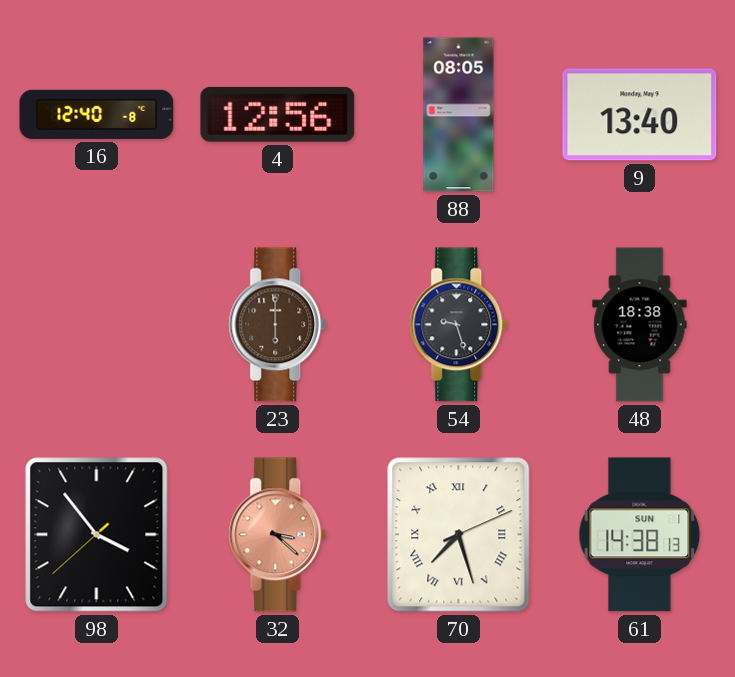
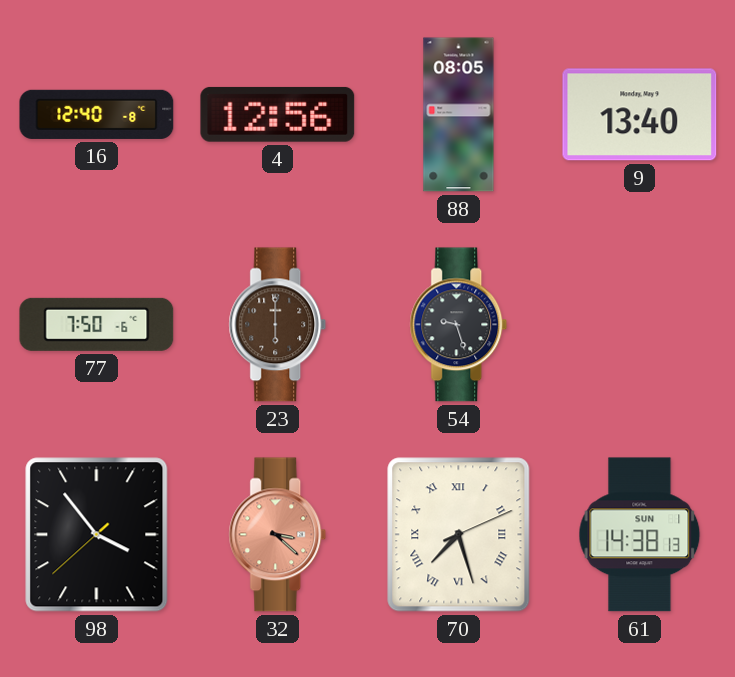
77: none -> 7:50 (97, 324)
48: 18:38 -> none (640, 325)
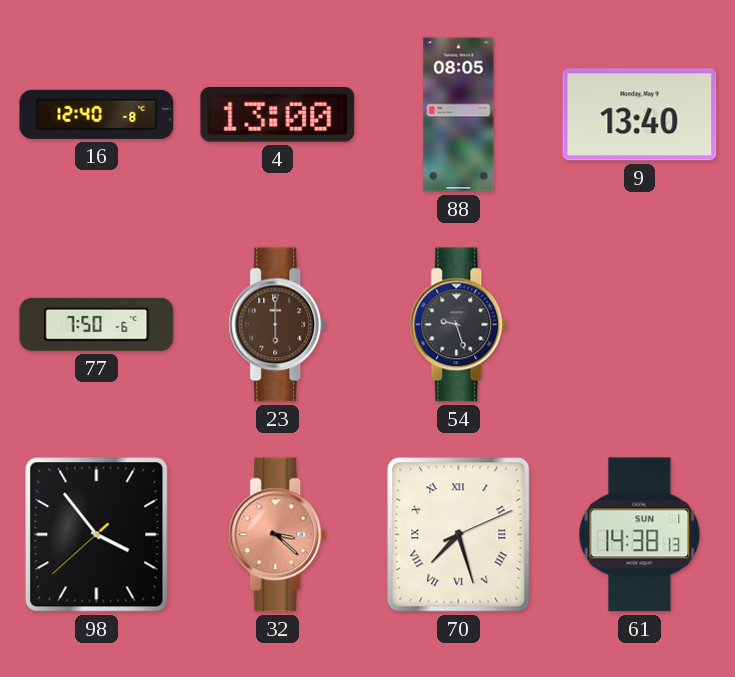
4: 12:56 -> 13:00 (278, 114)
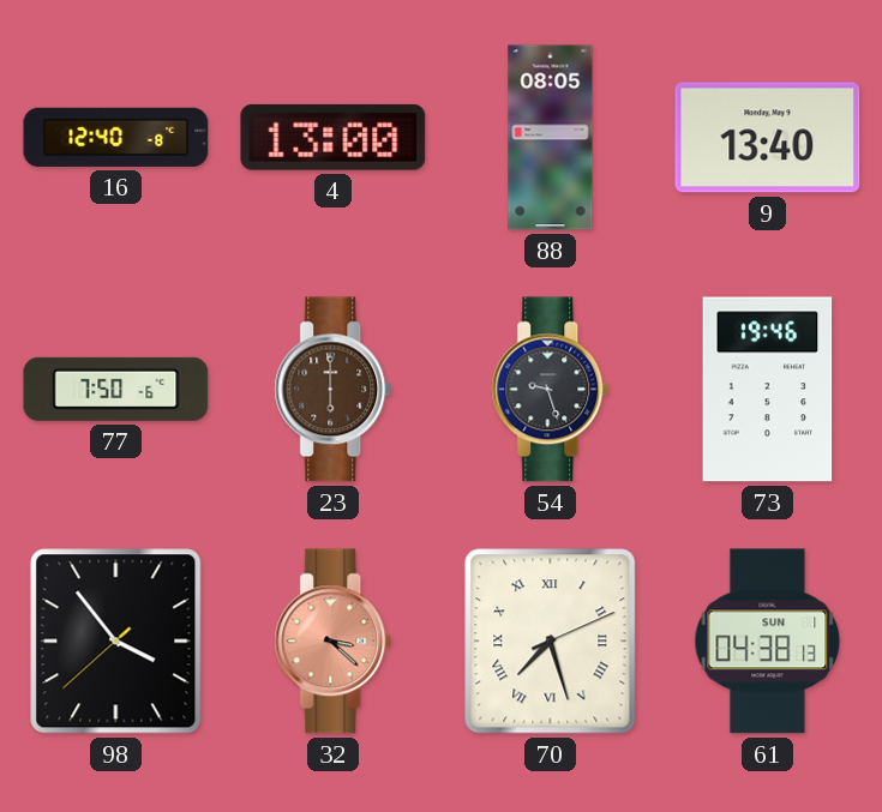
73: none -> 19:46 (768, 390)
61: 14:38 -> 04:38 (768, 642)
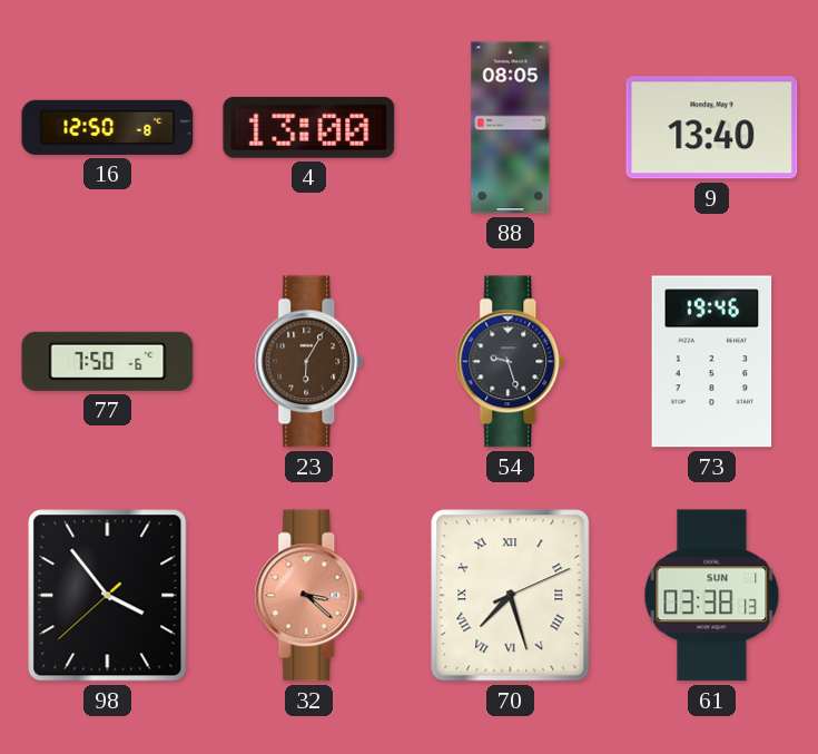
16: 12:40 -> 12:50 (108, 127)
23: 6:00 -> 6:05 (309, 362)
61: 04:38 -> 03:38 (712, 596)
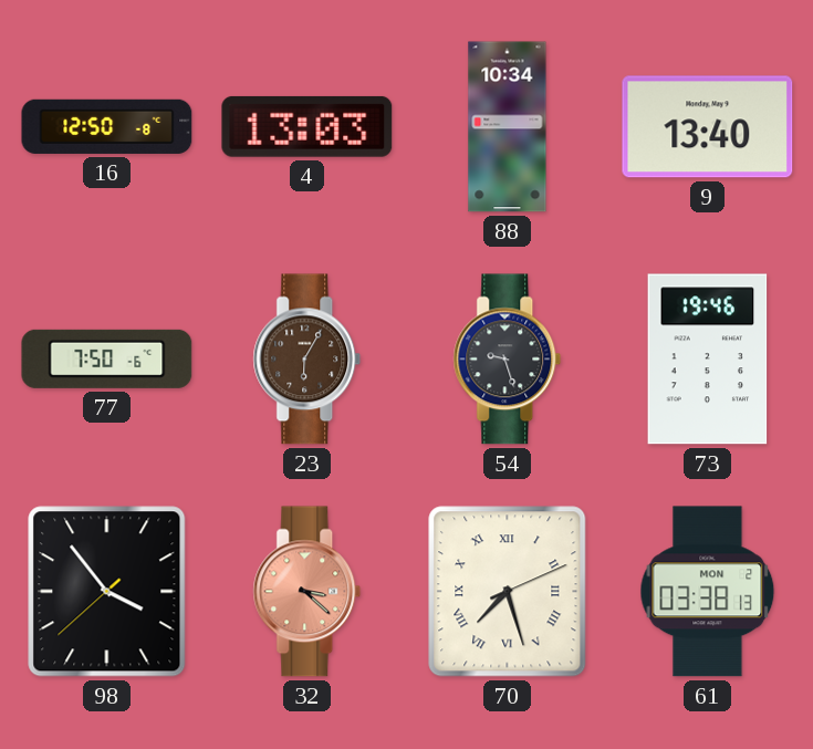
4: 13:00 -> 13:03 (308, 126)
88: 08:05 -> 10:34 (508, 127)
61 date: SUN 1 -> MON 2 (708, 592)
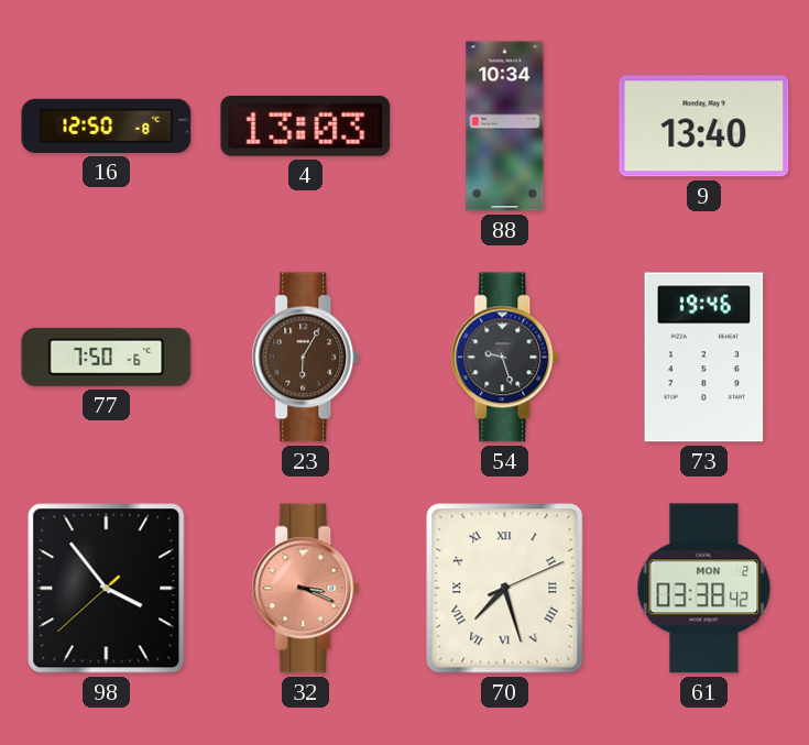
32: 3:22 -> 3:19 (306, 589)
61: 03:38:13 -> 03:38:42 (704, 589)
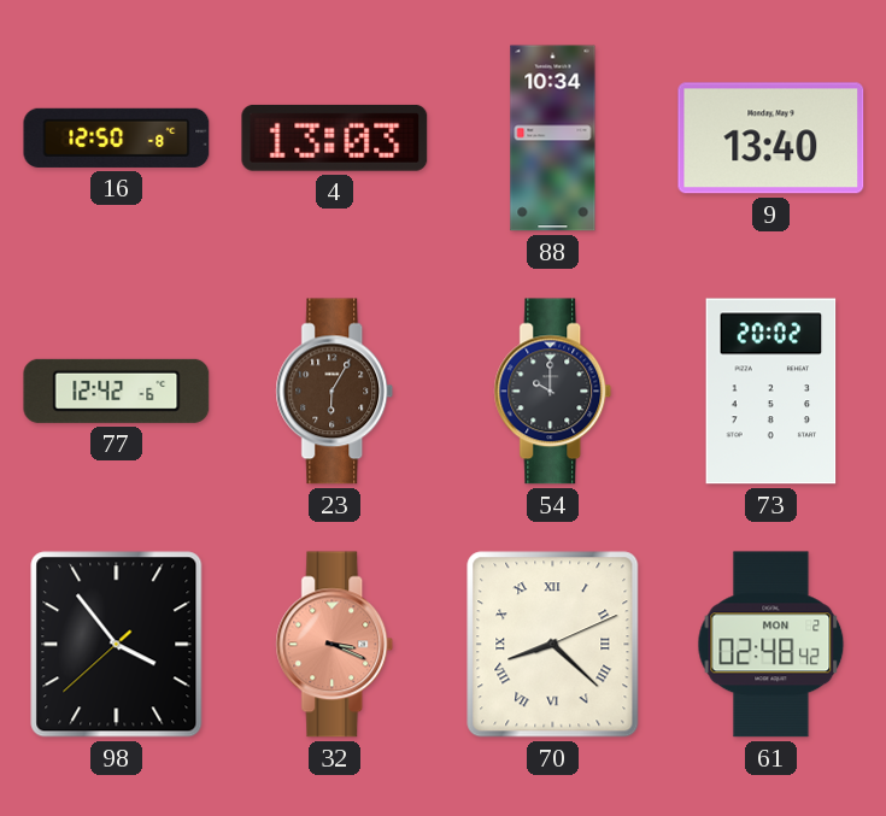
77: 7:50 -> 12:42 (117, 391)
54: 9:27 -> 10:00 (553, 392)
73: 19:46 -> 20:02 (771, 392)
70: 7:27 -> 8:22 (553, 645)
61: 03:38 -> 02:48 (771, 645)
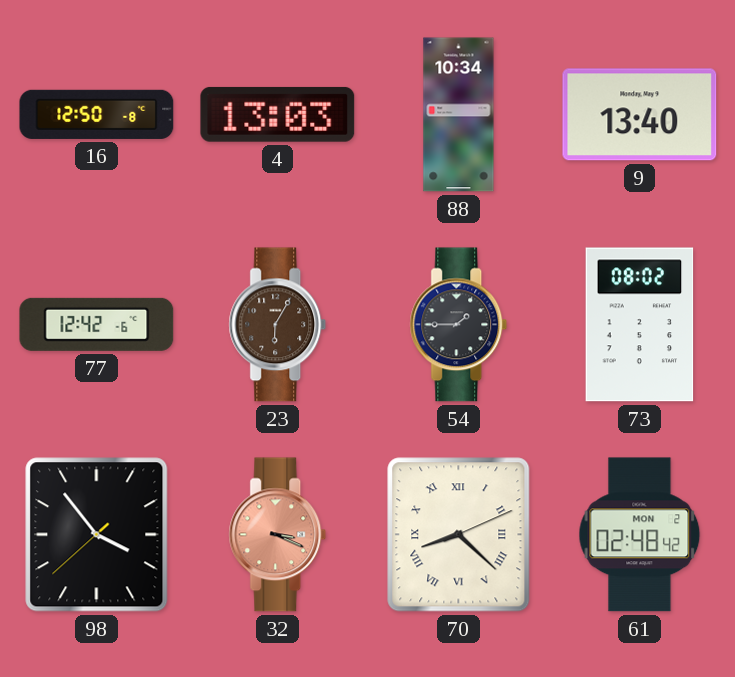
54: 10:00 -> 1:45 (459, 325)
73: 20:02 -> 08:02 (640, 325)
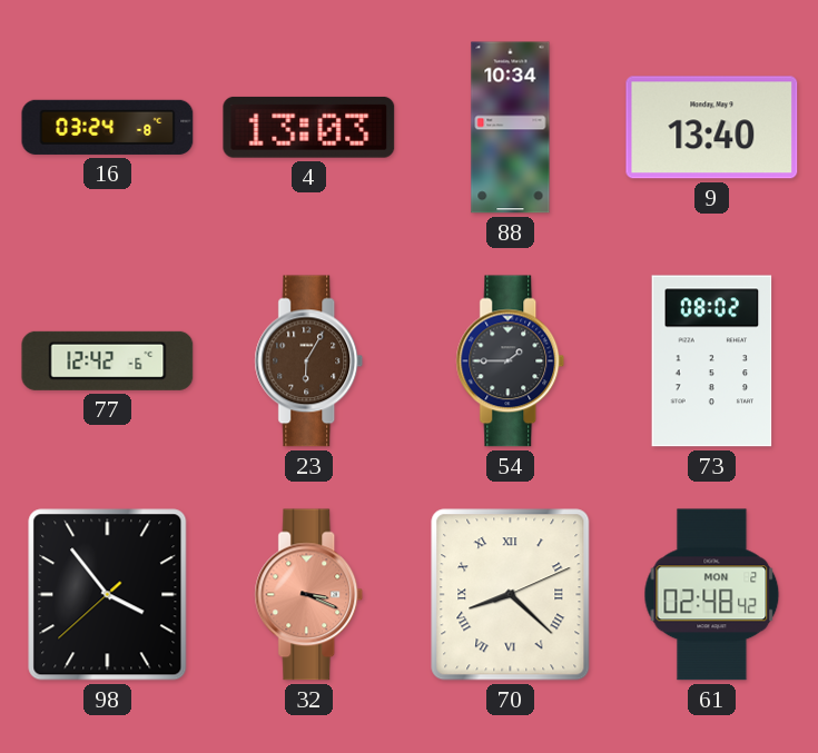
16: 12:50 -> 03:24 (108, 127)
